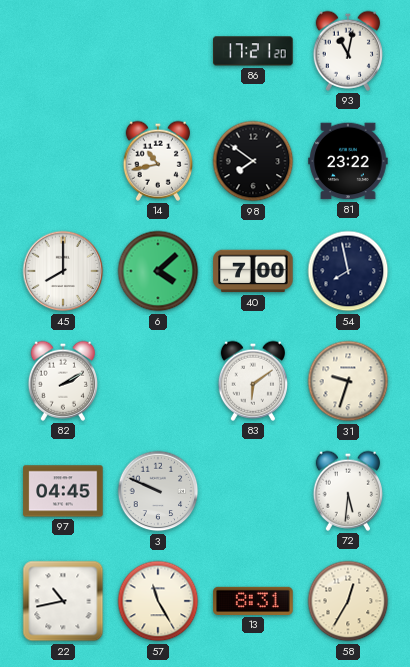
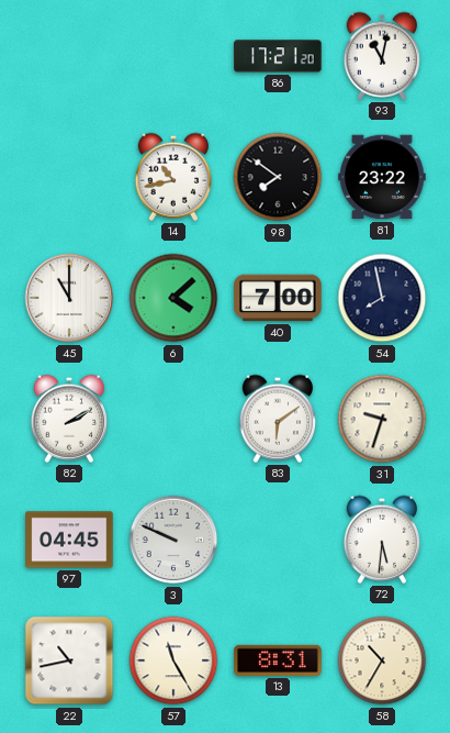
45: 8:00 -> 11:00 (69, 298)
58: 12:35 -> 10:35 (382, 660)
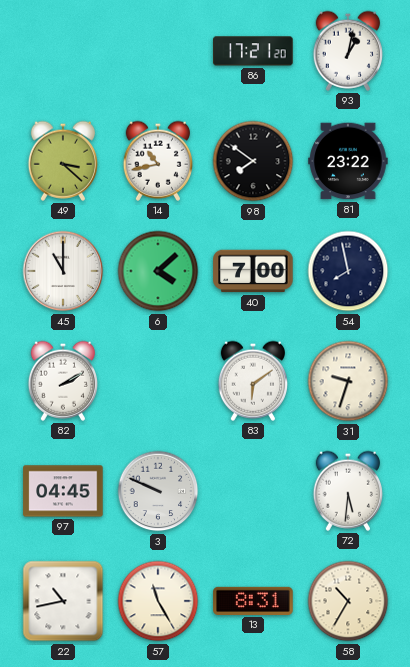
93: 11:02 -> 1:02 (347, 51)
49: none -> 3:22 (62, 161)
